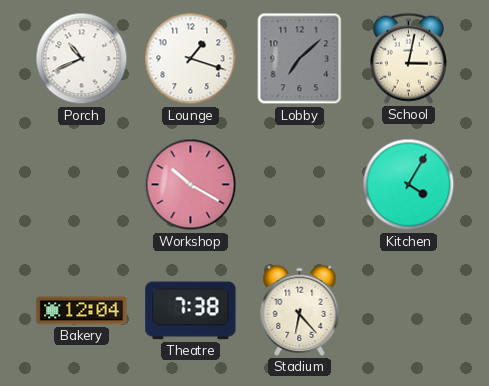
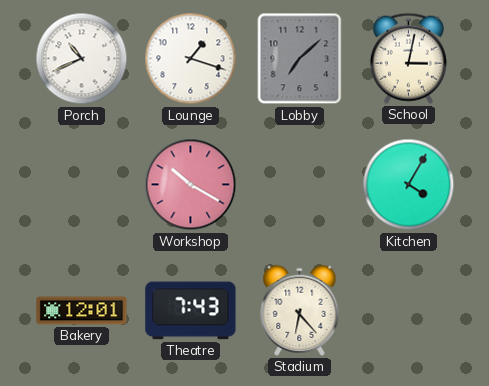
Bakery: 12:04 -> 12:01 (82, 311)
Theatre: 7:38 -> 7:43 (191, 311)
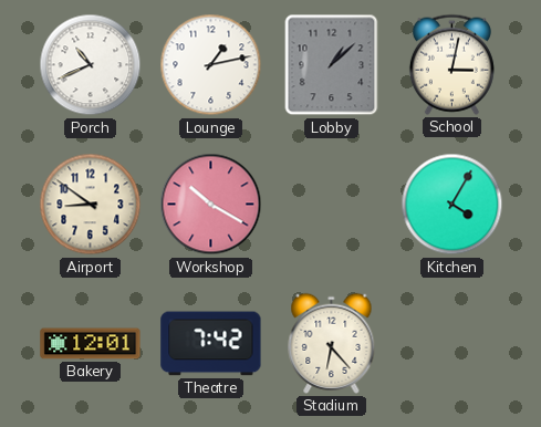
Lounge: 1:18 -> 1:13 (211, 65)
Lobby: 7:08 -> 1:08 (332, 65)
Airport: none -> 8:51 (91, 205)
Theatre: 7:43 -> 7:42 (211, 344)
